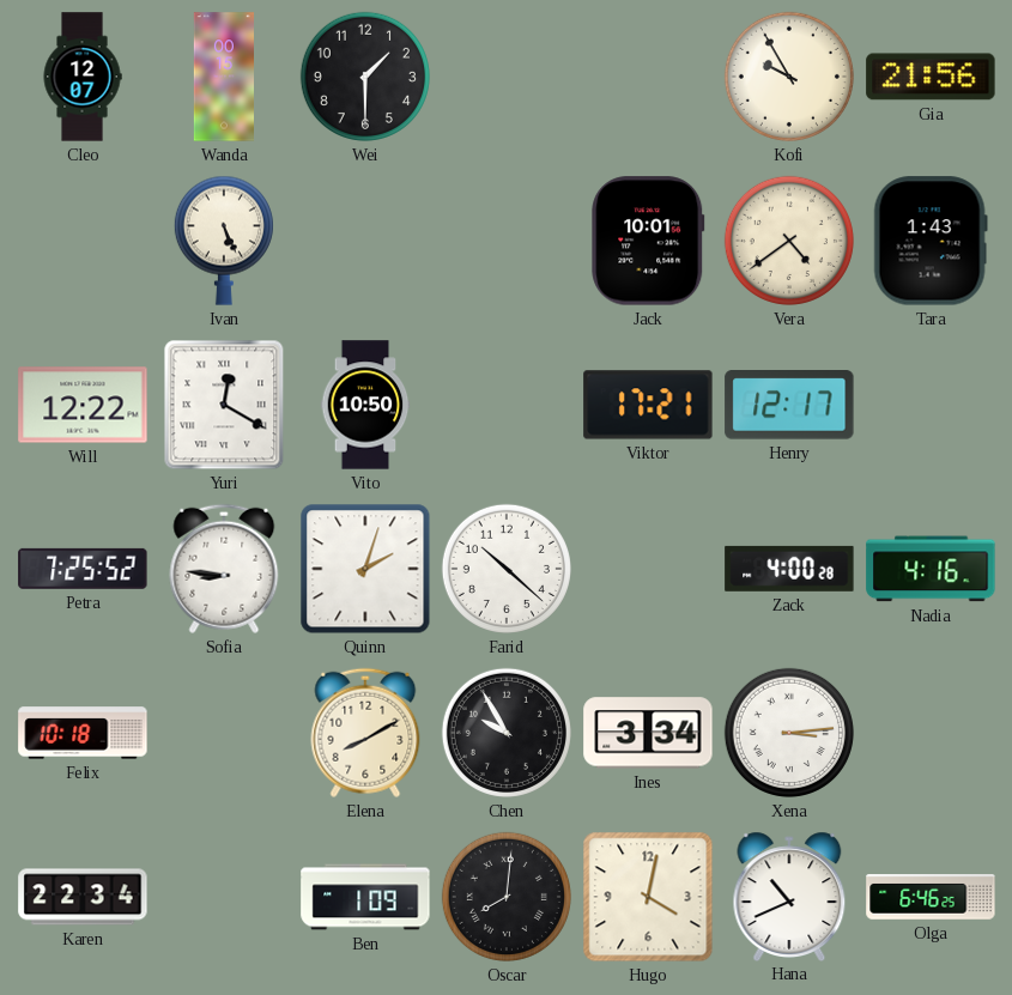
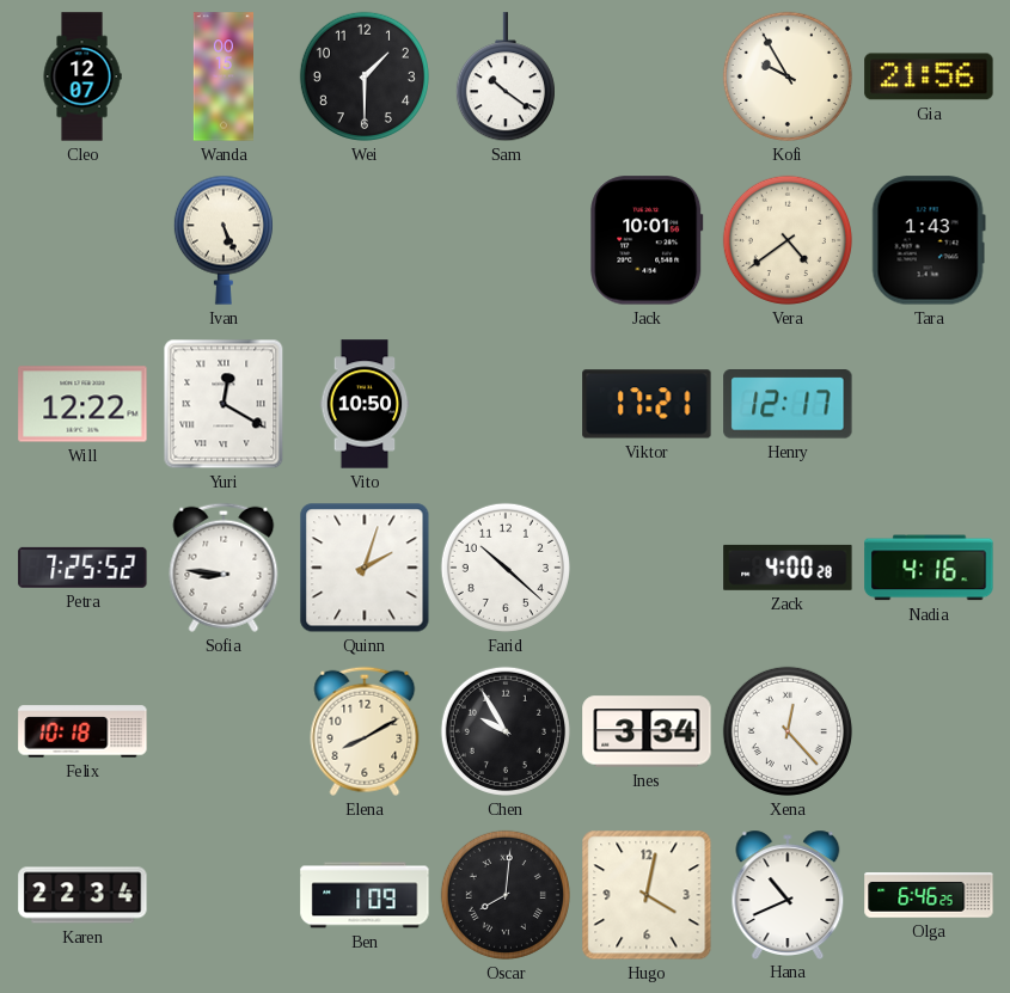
Sam: none -> 10:21 (506, 78)
Xena: 3:14 -> 12:23 (788, 731)
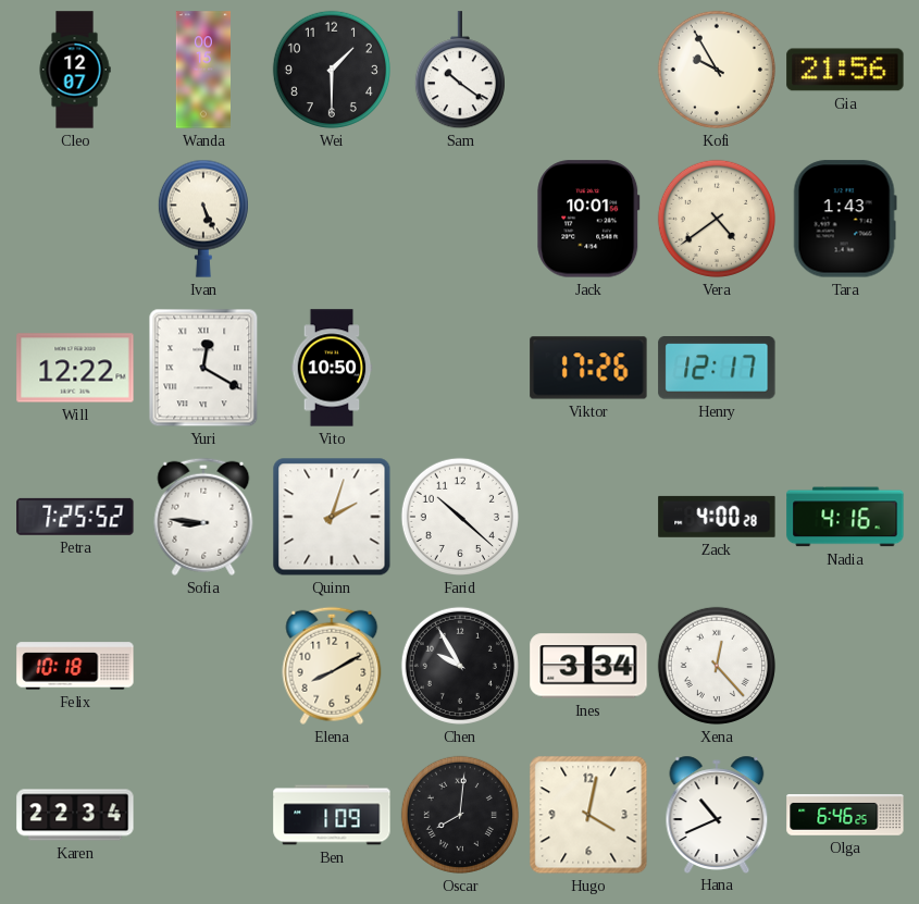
Viktor: 17:21 -> 17:26 (588, 368)
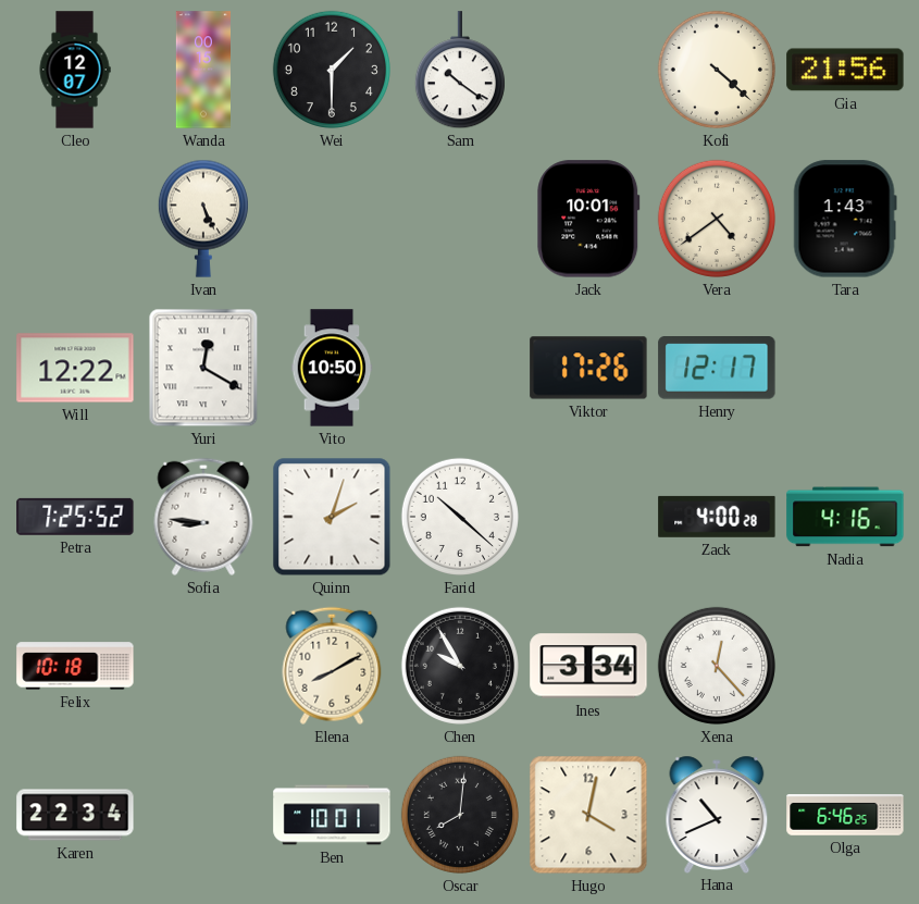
Kofi: 9:55 -> 4:22 (717, 70)
Ben: 1:09 -> 10:01 (332, 815)
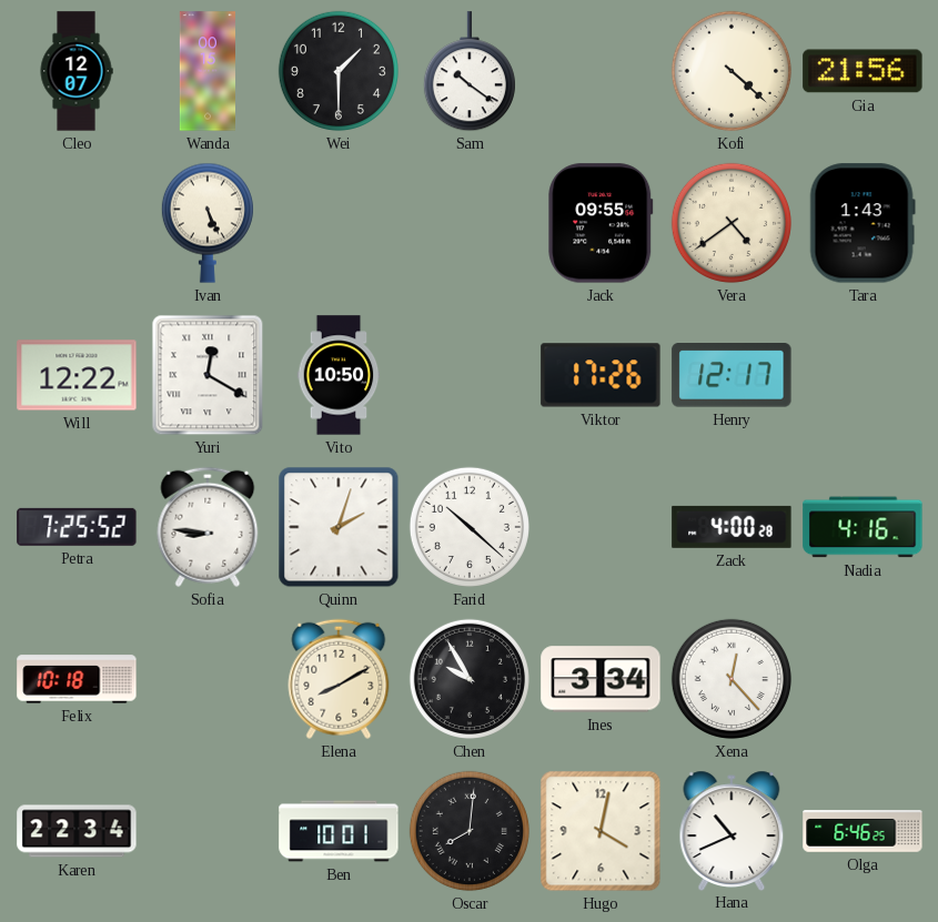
Jack: 10:01 -> 09:55 (601, 223)
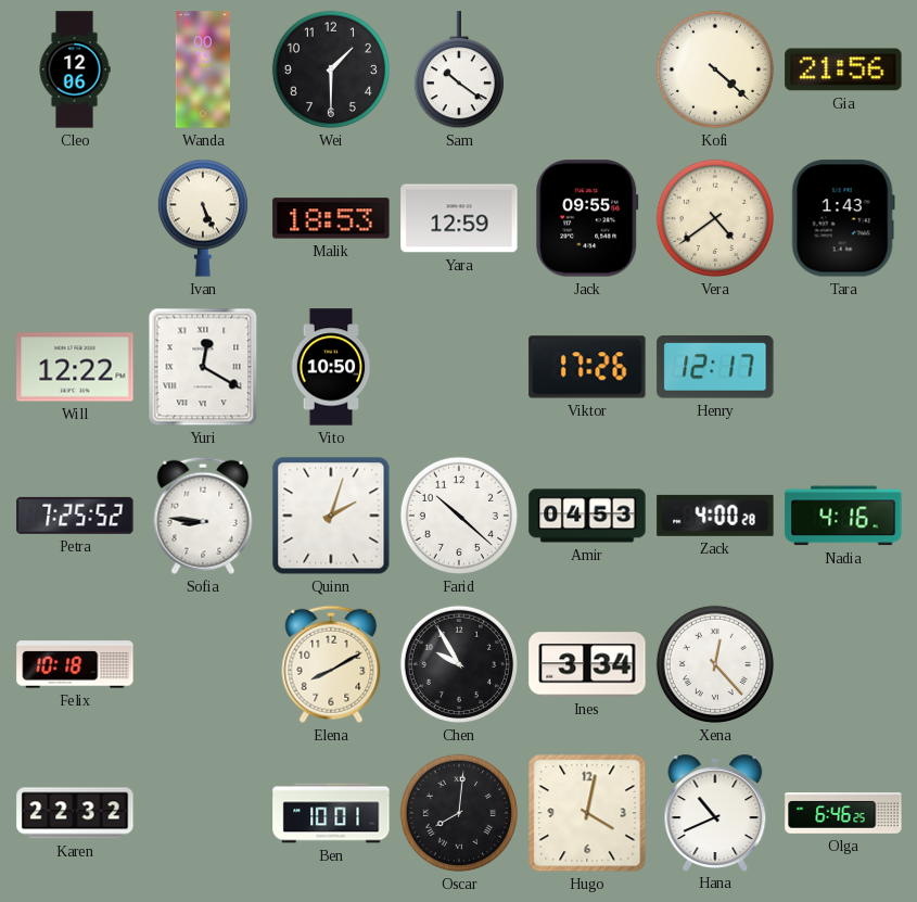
Cleo: 12:07 -> 12:06 (75, 69)
Malik: none -> 18:53 (331, 218)
Yara: none -> 12:59 (459, 218)
Amir: none -> 04:53 (587, 516)
Karen: 22:34 -> 22:32 (75, 813)
